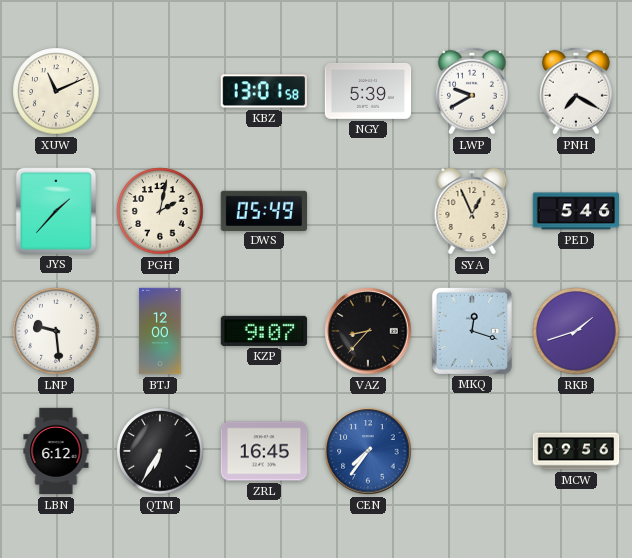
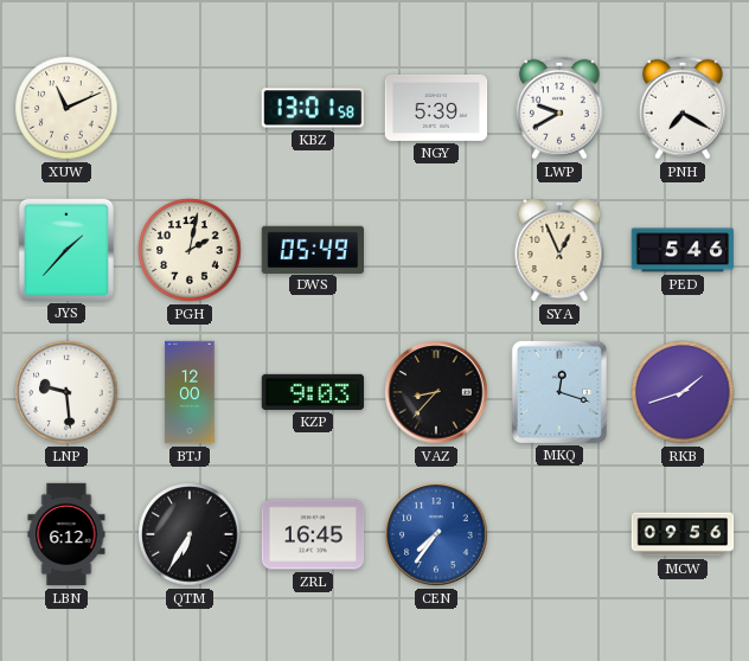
KZP: 9:07 -> 9:03 (313, 392)
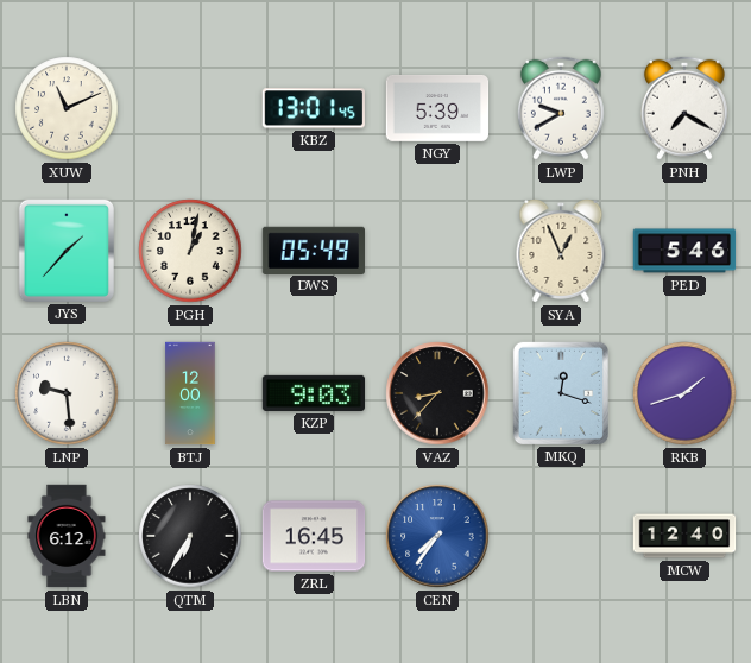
KBZ: 13:01:58 -> 13:01:45 (313, 108)
PGH: 2:02 -> 1:02 (190, 251)
MCW: 09:56 -> 12:40 (684, 536)
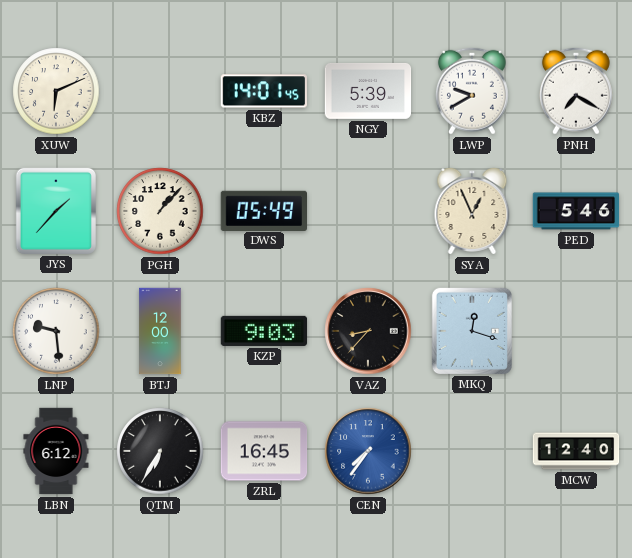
XUW: 11:11 -> 6:11 (56, 91)
KBZ: 13:01 -> 14:01 (263, 91)
PGH: 1:02 -> 1:07 (160, 211)
RKB: 1:42 -> none (684, 393)
